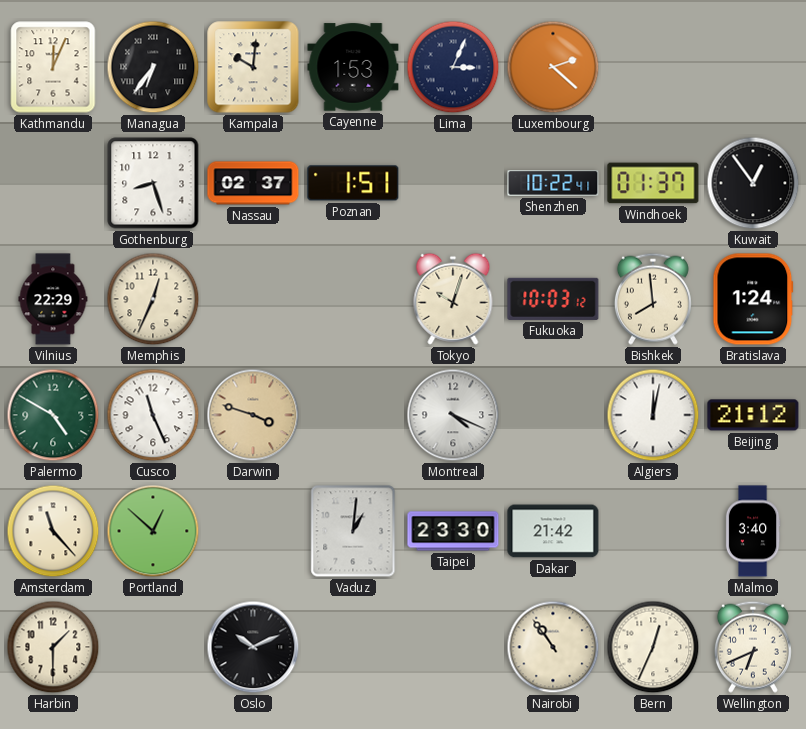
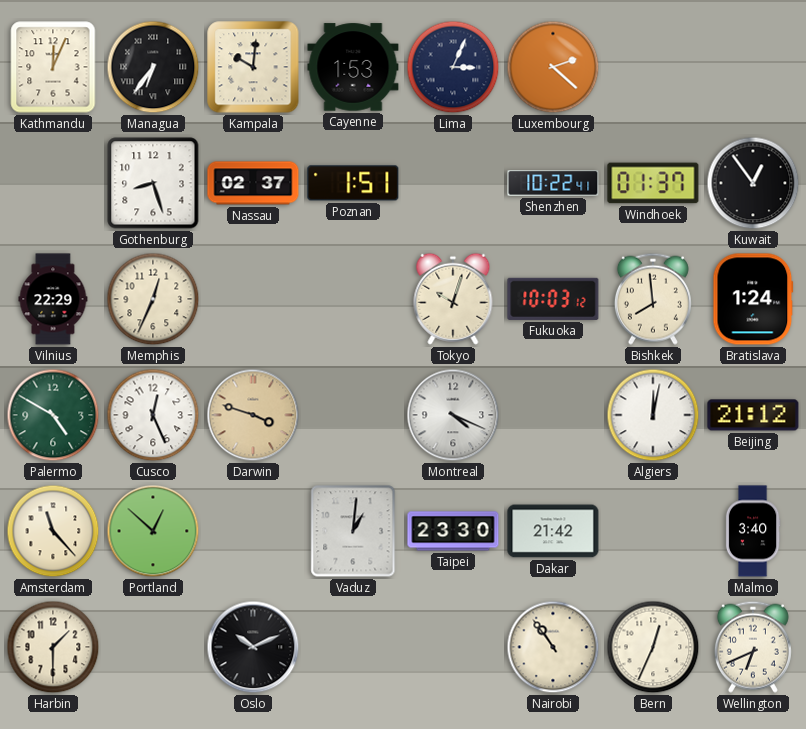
Cusco: 11:26 -> 12:26 (153, 415)
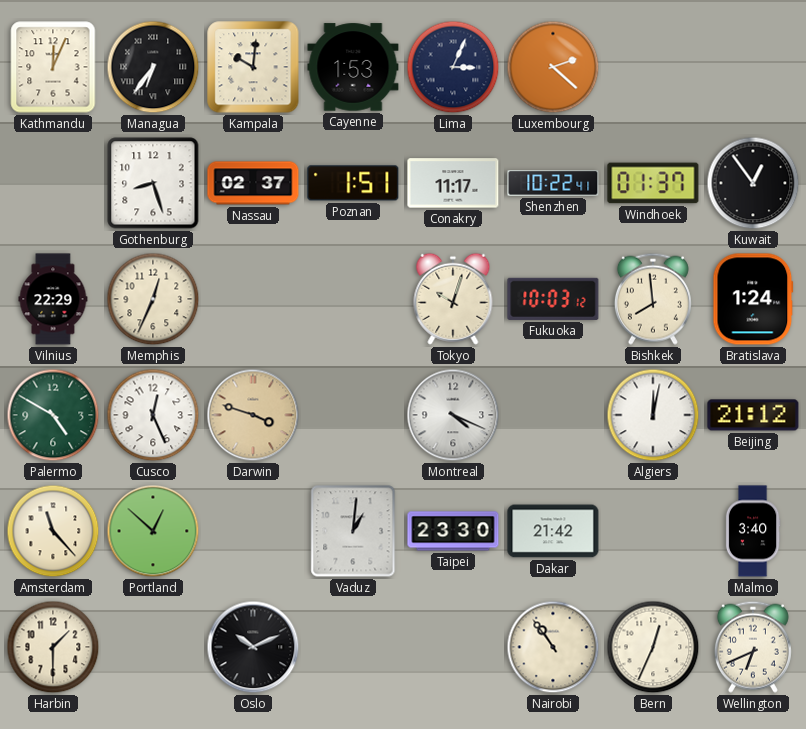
Conakry: none -> 11:17 (453, 183)
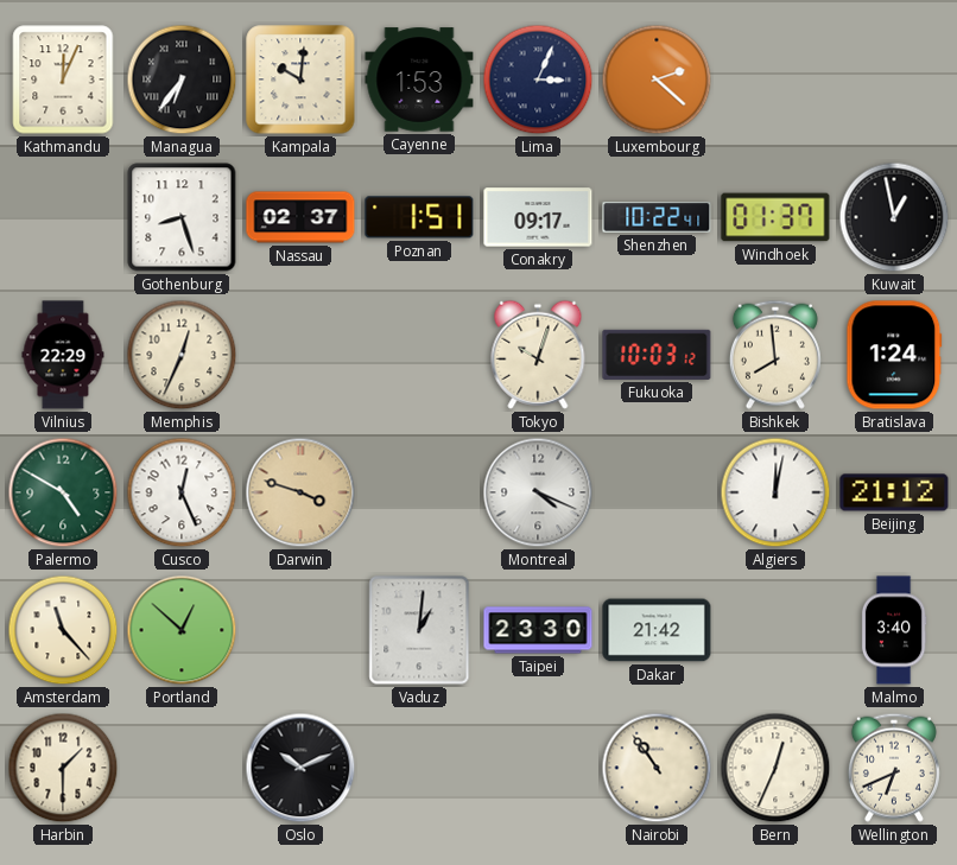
Conakry: 11:17 -> 09:17 (538, 217)
Kuwait: 12:54 -> 12:58 (894, 217)
